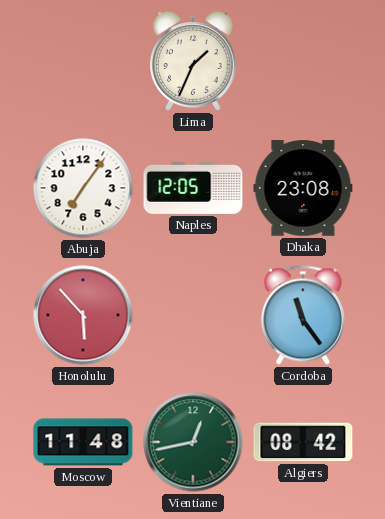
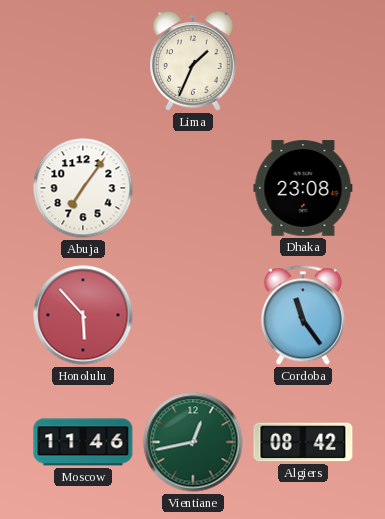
Naples: 12:05 -> none (193, 188)
Moscow: 11:48 -> 11:46 (83, 442)
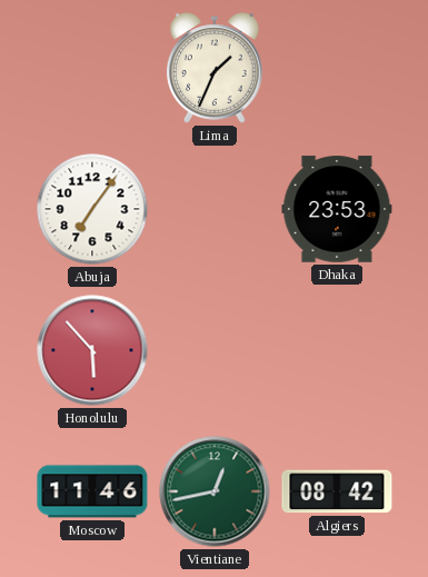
Dhaka: 23:08 -> 23:53 (337, 209)
Cordoba: 11:24 -> none (303, 315)
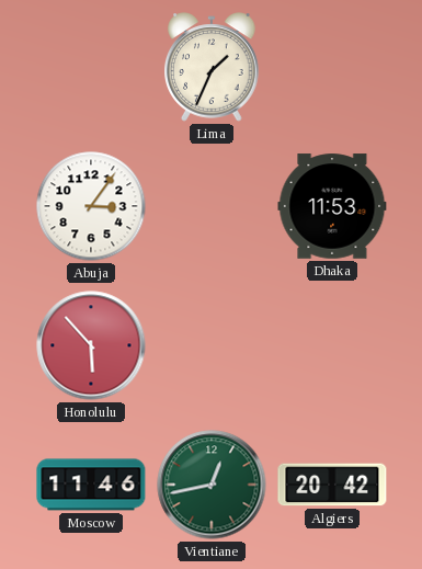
Abuja: 7:06 -> 3:06 (91, 206)
Dhaka: 23:53 -> 11:53 (332, 206)
Algiers: 08:42 -> 20:42 (332, 485)
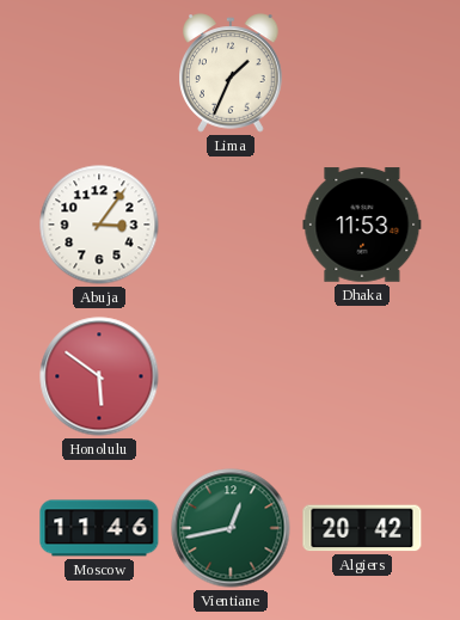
Honolulu: 5:53 -> 5:51 (99, 376)
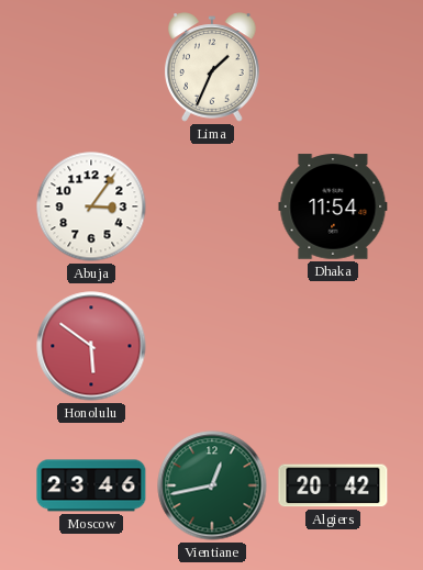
Dhaka: 11:53 -> 11:54 (333, 206)
Moscow: 11:46 -> 23:46 (91, 485)
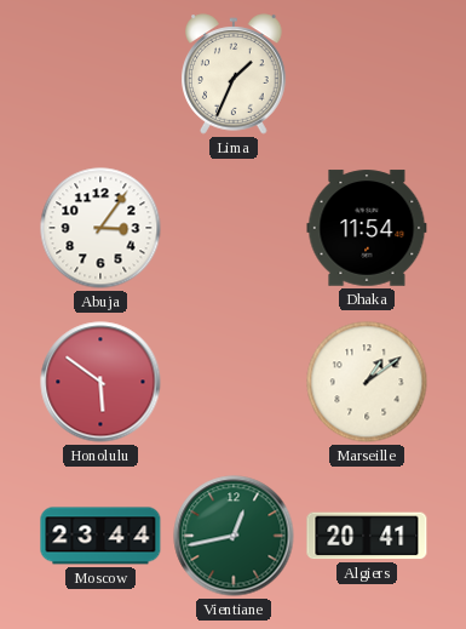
Marseille: none -> 1:09 (367, 382)
Moscow: 23:46 -> 23:44 (100, 536)
Algiers: 20:42 -> 20:41 (367, 536)
